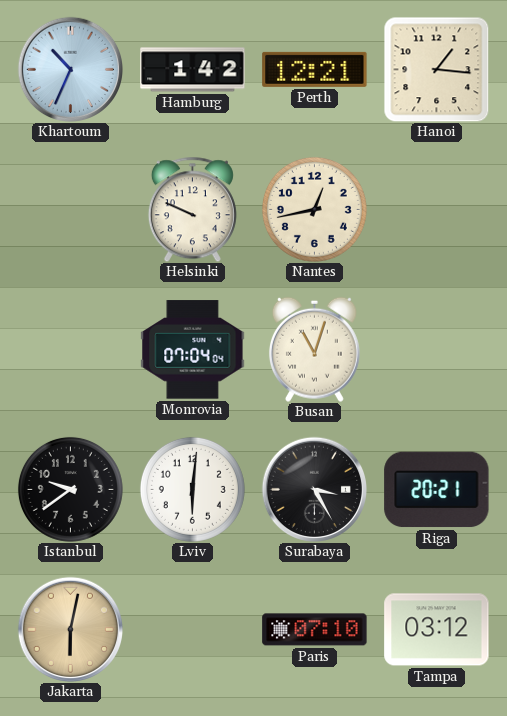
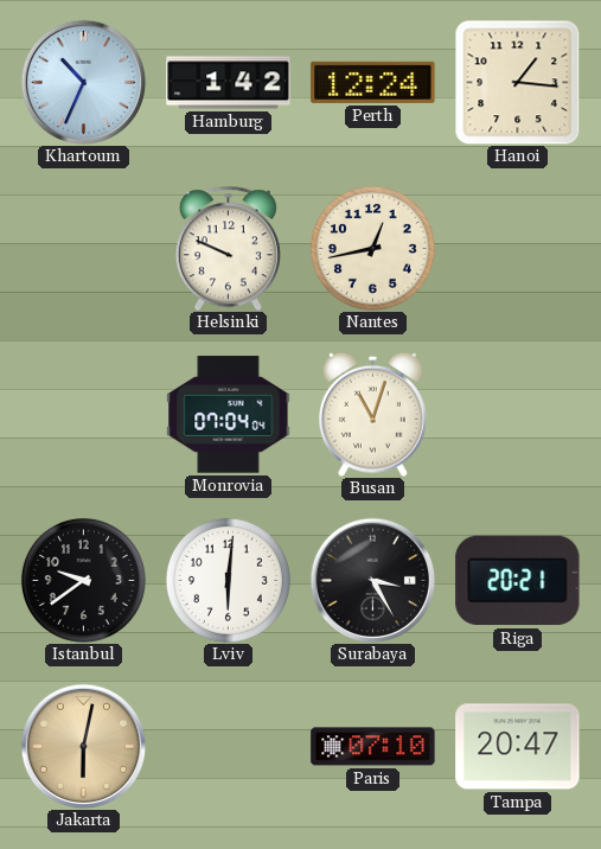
Perth: 12:21 -> 12:24 (373, 82)
Tampa: 03:12 -> 20:47 (518, 747)
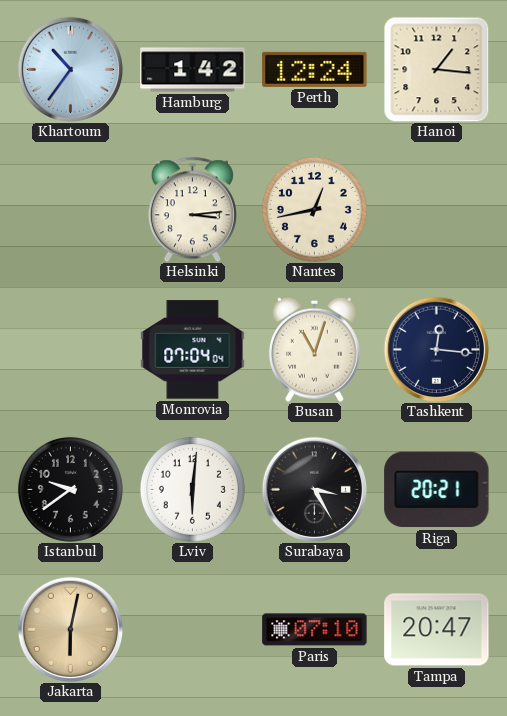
Khartoum: 10:34 -> 10:36 (70, 69)
Helsinki: 9:49 -> 3:14 (192, 209)
Tashkent: none -> 12:16 (436, 349)
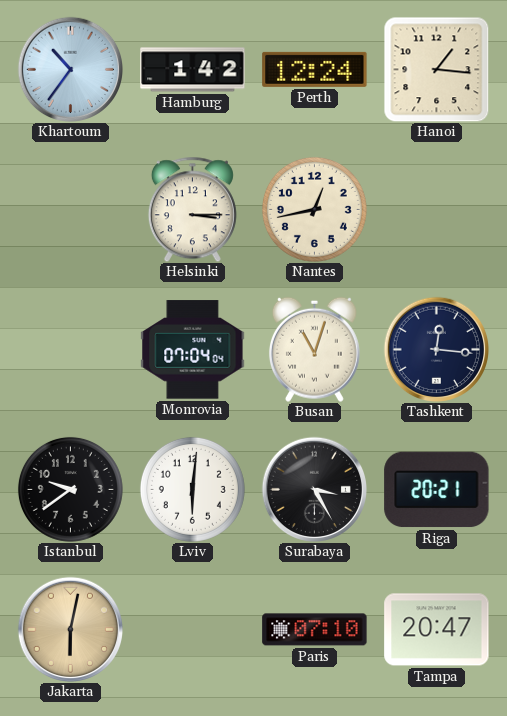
Helsinki: 3:14 -> 3:15 (192, 209)
